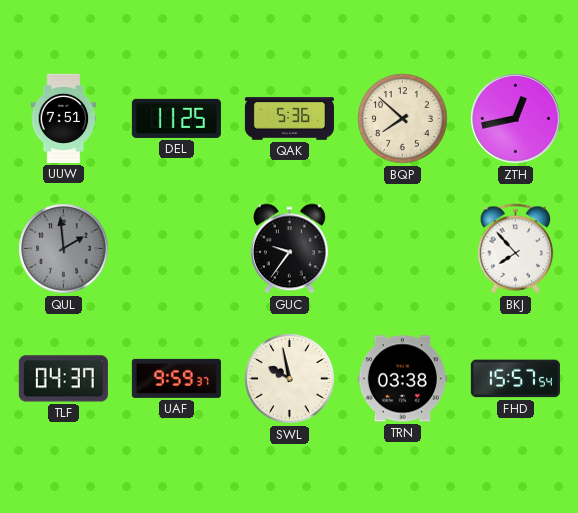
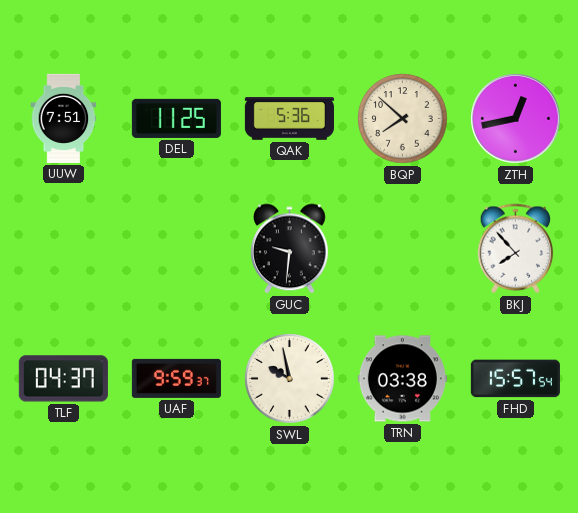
QUL: 1:59 -> none (64, 249)
GUC: 9:36 -> 9:31 (290, 249)
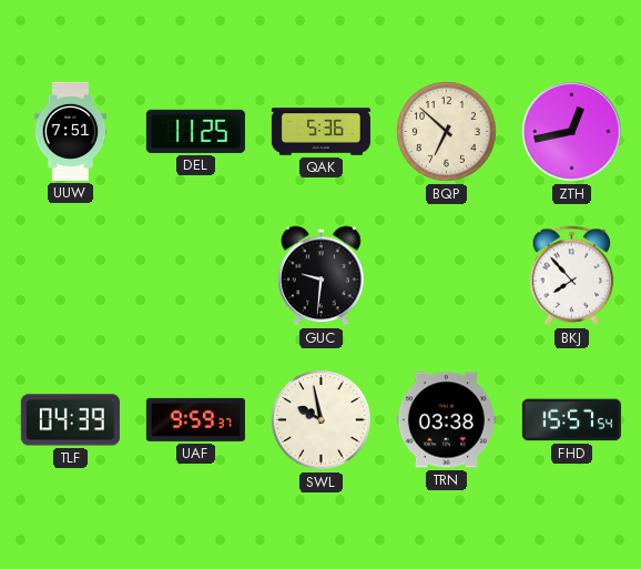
BQP: 7:52 -> 6:52 (447, 132)
TLF: 04:37 -> 04:39 (70, 420)
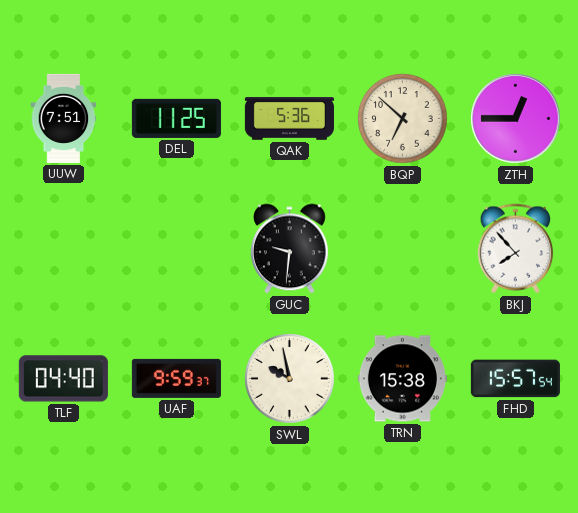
ZTH: 12:43 -> 12:45 (516, 119)
TLF: 04:39 -> 04:40 (63, 379)
TRN: 03:38 -> 15:38 (402, 379)
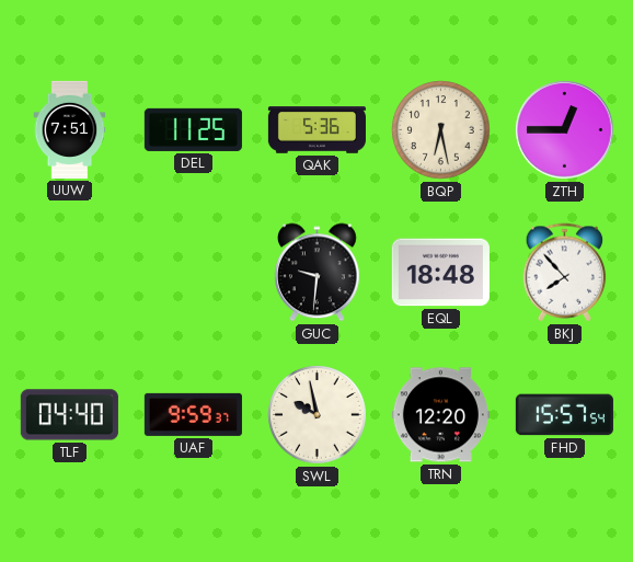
BQP: 6:52 -> 6:28 (441, 130)
EQL: none -> 18:48 (440, 273)
TRN: 15:38 -> 12:20 (440, 415)
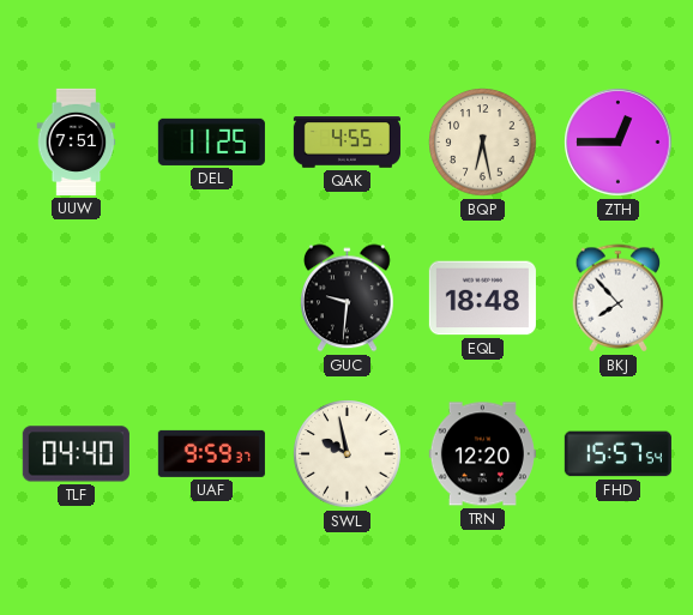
QAK: 5:36 -> 4:55 (346, 143)
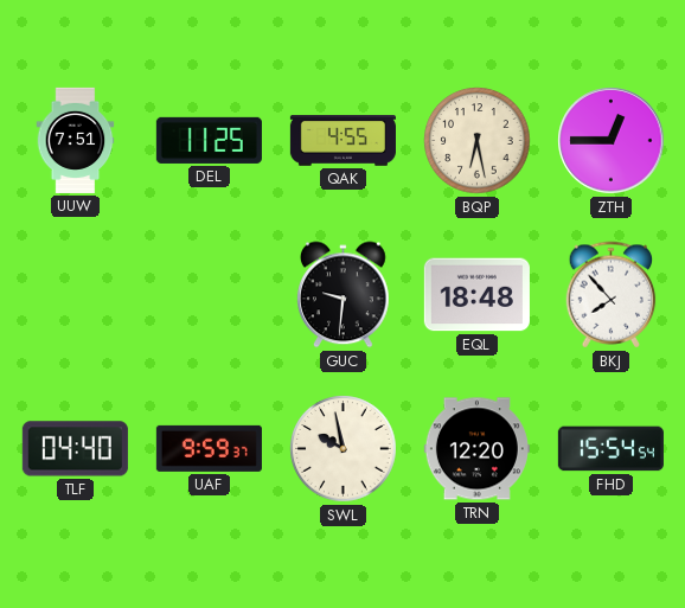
FHD: 15:57 -> 15:54 (610, 449)
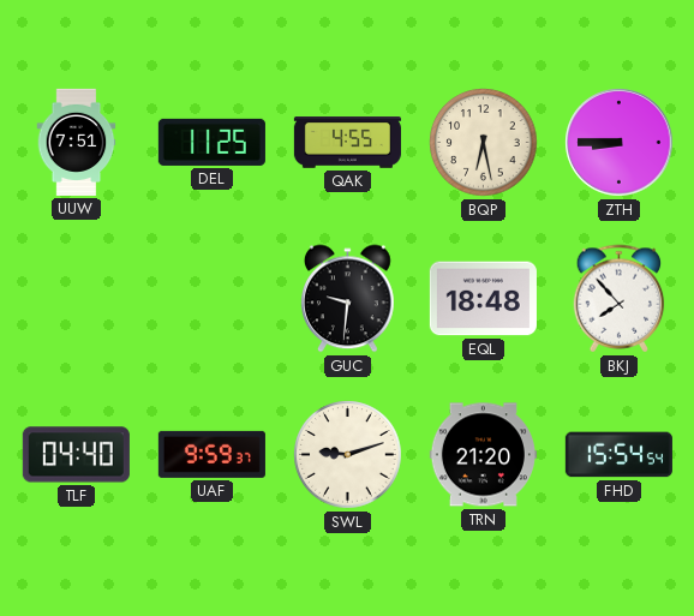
ZTH: 12:45 -> 8:45 (620, 143)
SWL: 9:58 -> 9:12 (348, 455)
TRN: 12:20 -> 21:20 (483, 455)
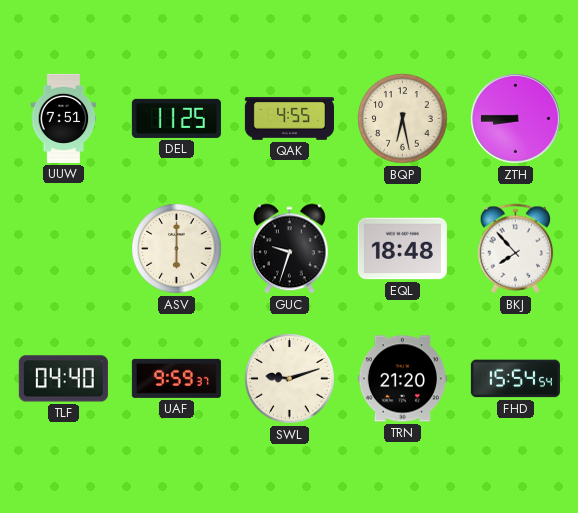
ASV: none -> 6:00 (177, 249)
GUC: 9:31 -> 9:33 (290, 249)
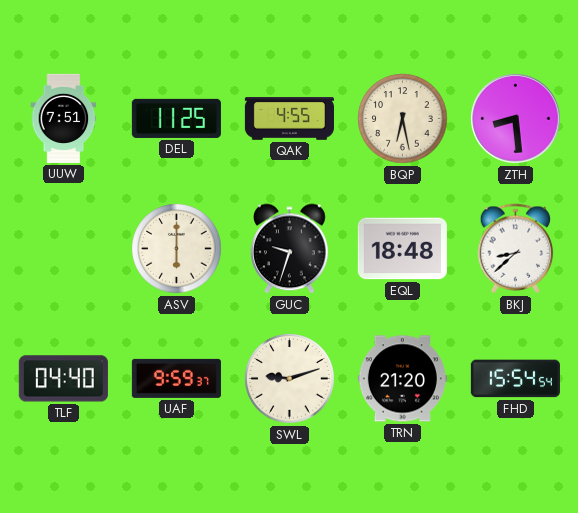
ZTH: 8:45 -> 8:29 (516, 119)
BKJ: 7:53 -> 8:38 (516, 249)
